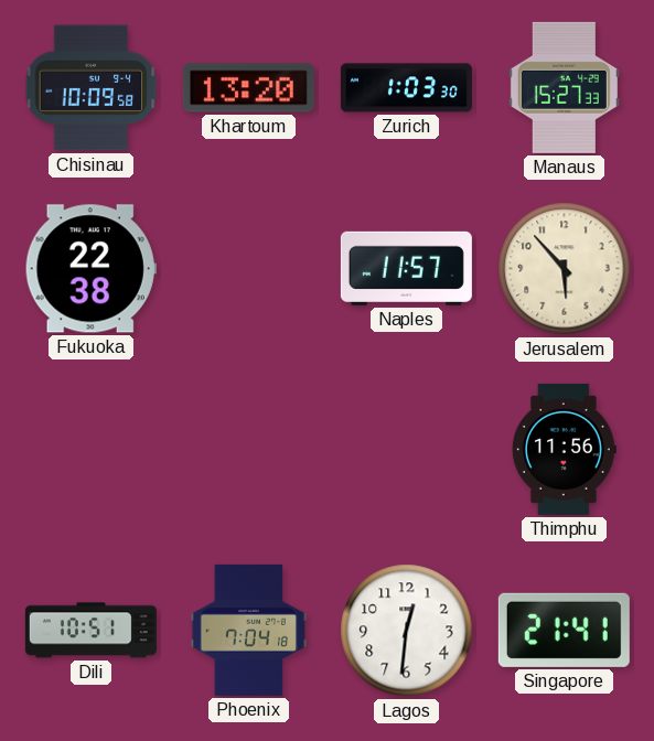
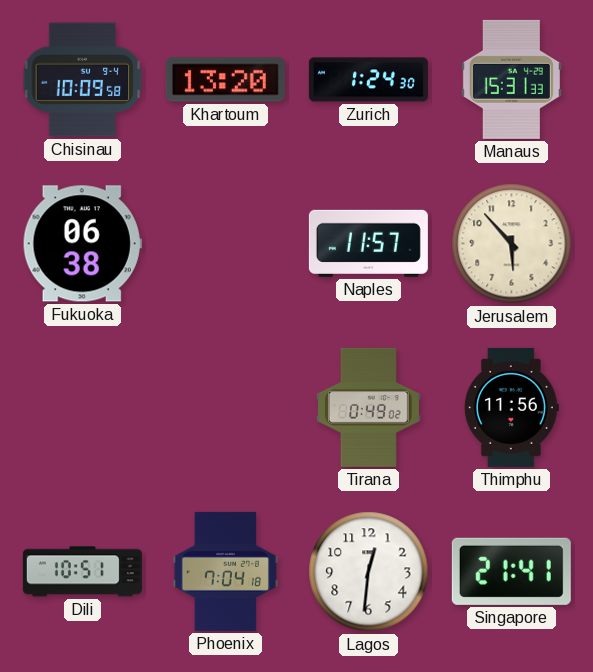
Zurich: 1:03 -> 1:24 (368, 80)
Manaus: 15:27 -> 15:31 (511, 79)
Fukuoka: 22:38 -> 06:38 (82, 244)
Tirana: none -> 0:49 (368, 407)
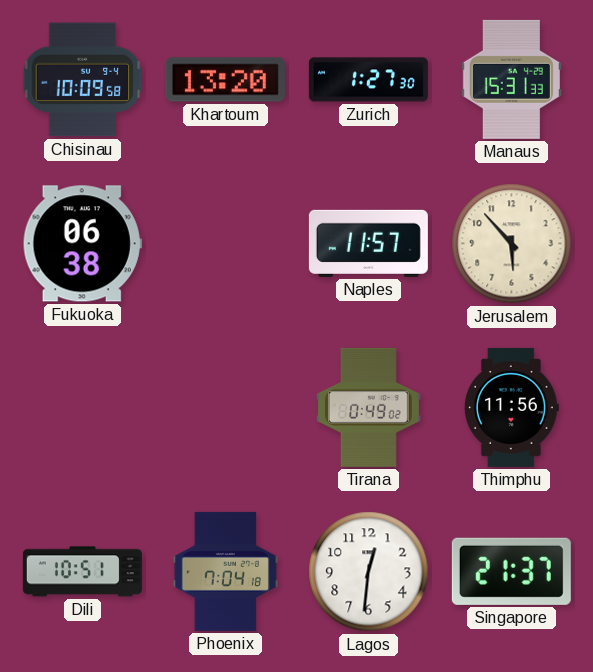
Zurich: 1:24 -> 1:27 (368, 80)
Singapore: 21:41 -> 21:37 (511, 571)
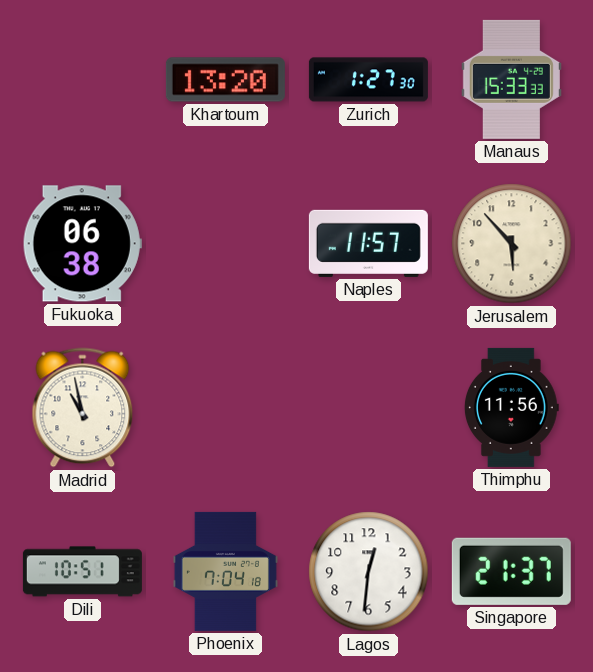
Chisinau: 10:09 -> none (83, 80)
Manaus: 15:31 -> 15:33 (511, 79)
Madrid: none -> 10:58 (83, 408)
Tirana: 0:49 -> none (368, 407)
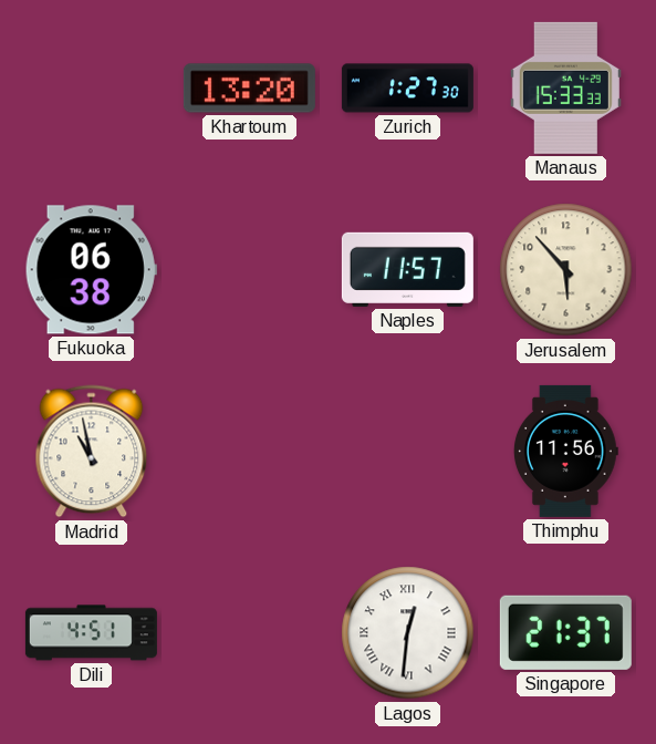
Dili: 10:51 -> 4:51 (91, 633)
Phoenix: 7:04 -> none (225, 571)
Lagos numerals: Arabic -> Roman (408, 633)
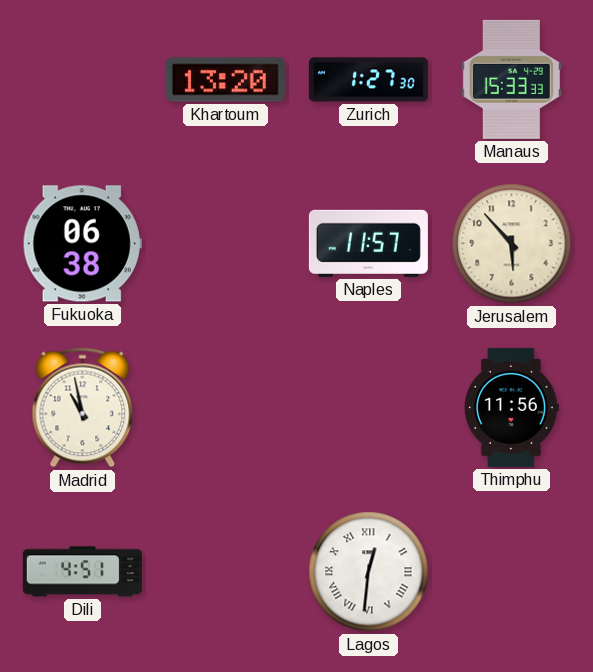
Singapore: 21:37 -> none (565, 632)
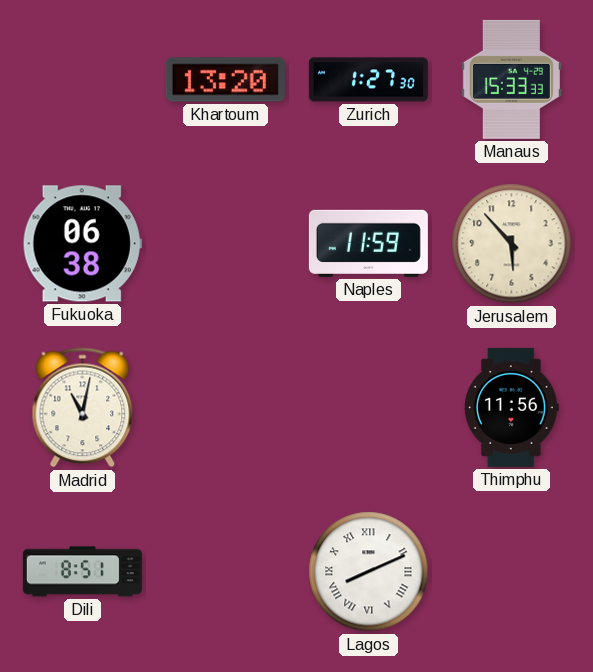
Naples: 11:57 -> 11:59 (368, 243)
Madrid: 10:58 -> 11:02 (83, 408)
Dili: 4:51 -> 8:51 (82, 572)
Lagos: 12:31 -> 8:11 (369, 572)
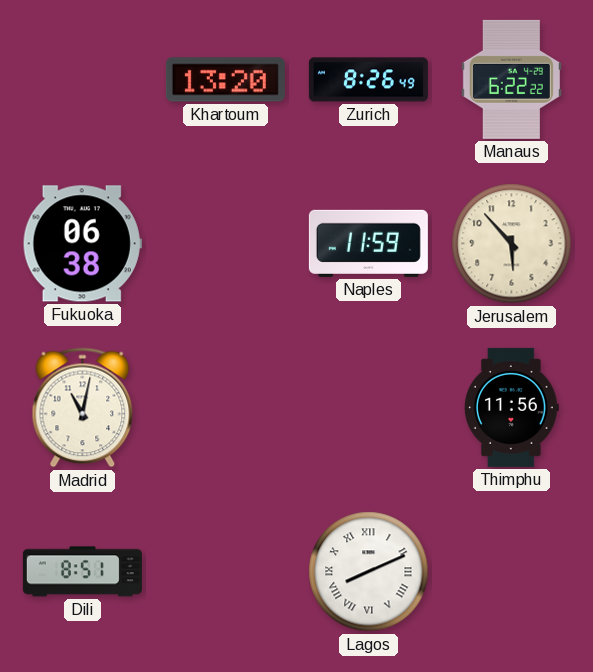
Zurich: 1:27 -> 8:26 (368, 80)
Manaus: 15:33 -> 6:22 (511, 79)
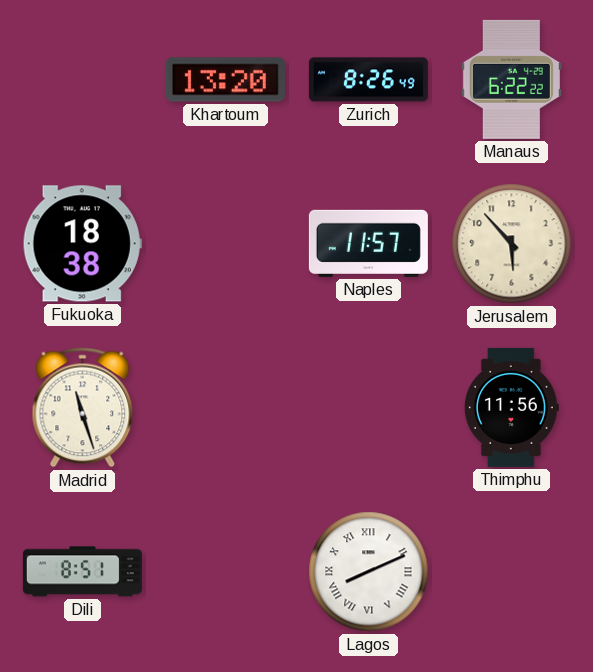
Fukuoka: 06:38 -> 18:38 (82, 244)
Naples: 11:59 -> 11:57 (368, 243)
Madrid: 11:02 -> 11:27 (83, 408)
